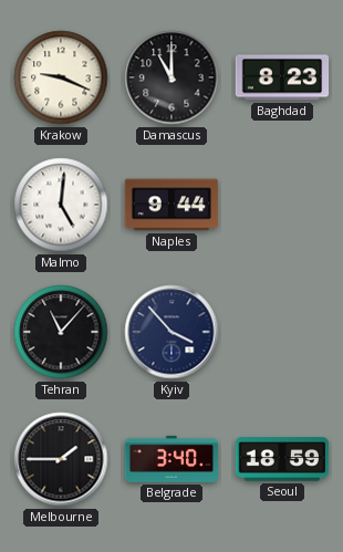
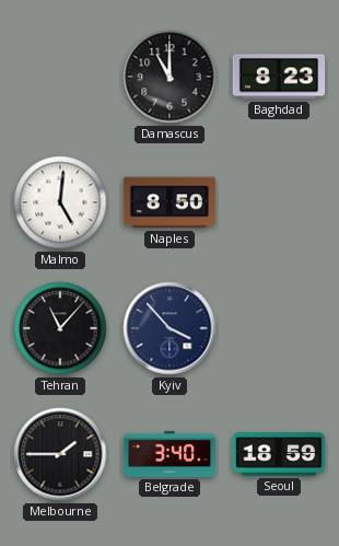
Krakow: 9:19 -> none (61, 77)
Naples: 9:44 -> 8:50 (169, 202)
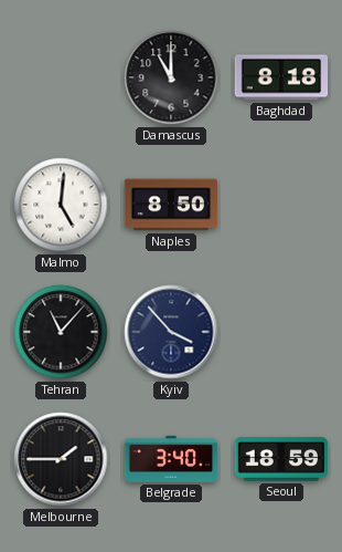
Baghdad: 8:23 -> 8:18 (281, 77)
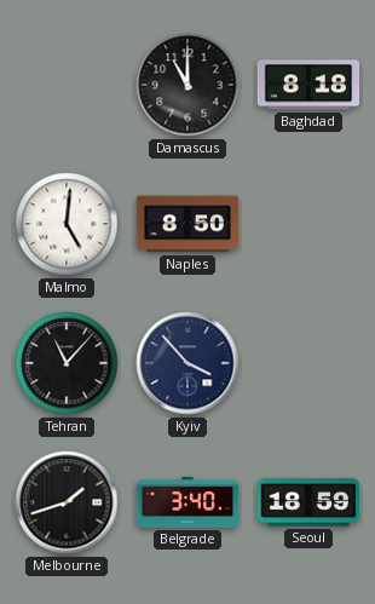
Melbourne: 1:45 -> 1:42 (67, 502)
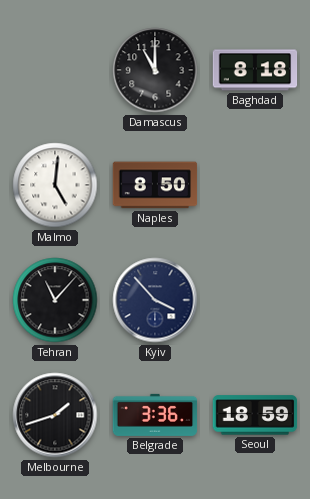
Belgrade: 3:40 -> 3:36 (155, 415)
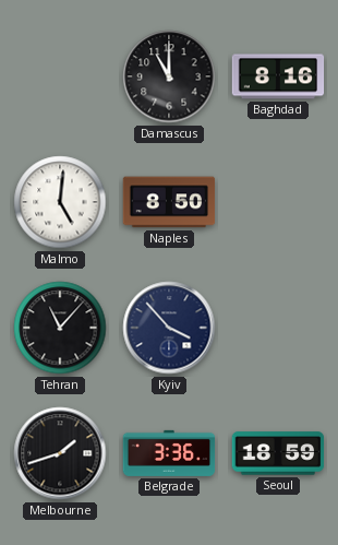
Baghdad: 8:18 -> 8:16 (278, 76)
